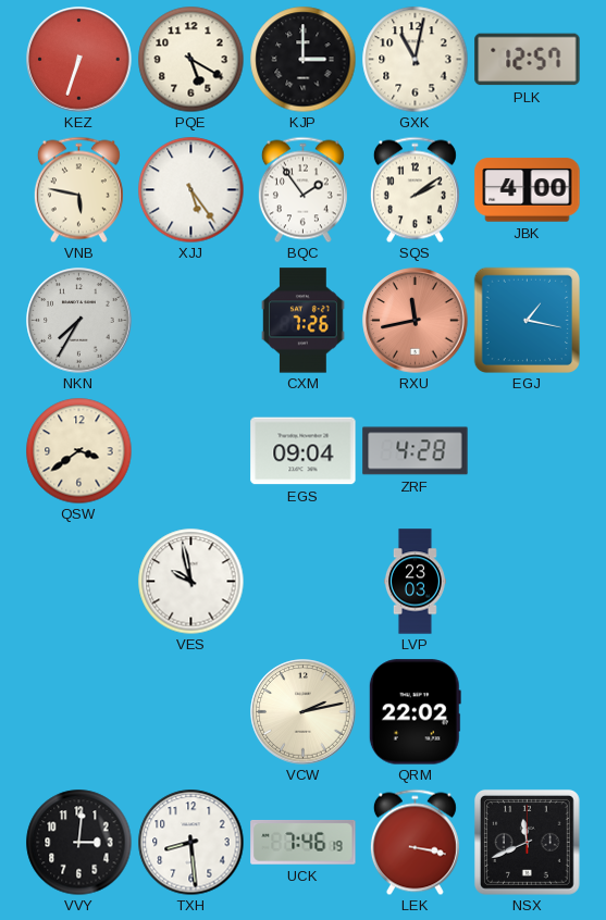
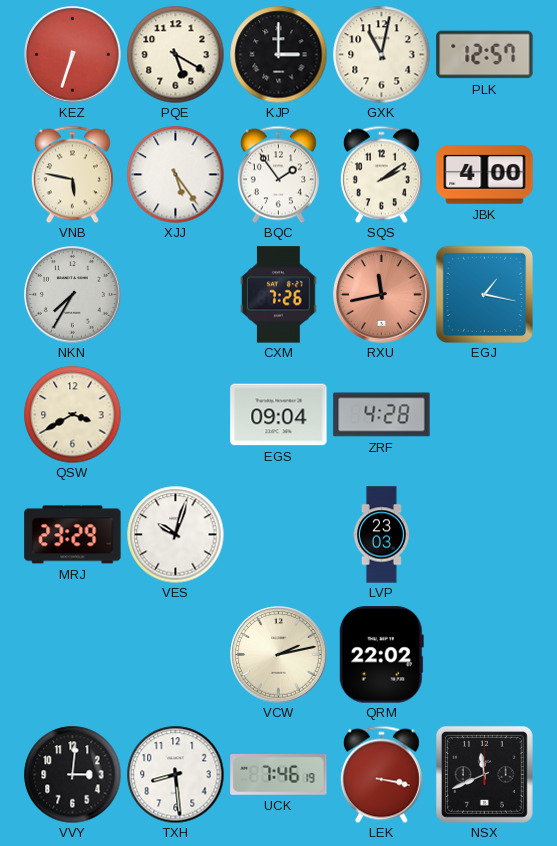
QSW: 3:39 -> 3:40 (72, 414)
MRJ: none -> 23:29 (73, 535)
VES: 9:58 -> 10:03 (175, 534)
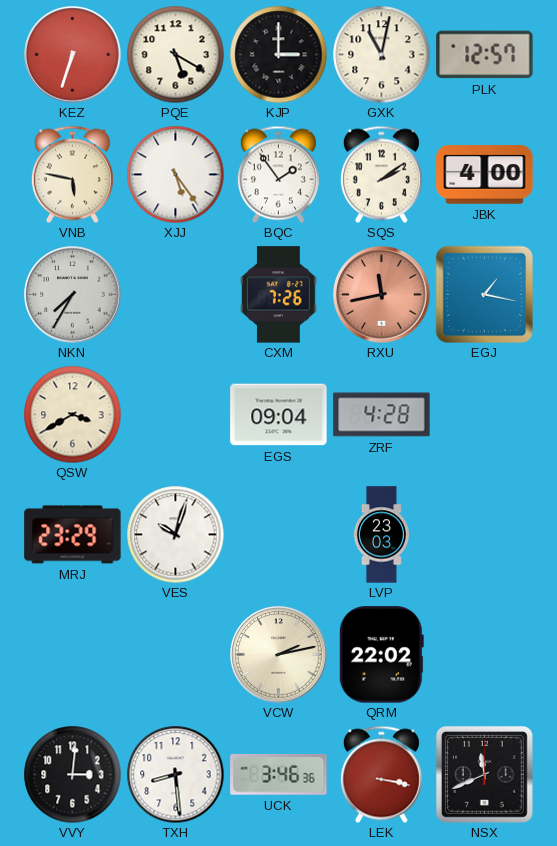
UCK: 7:46 -> 3:46 (279, 775)
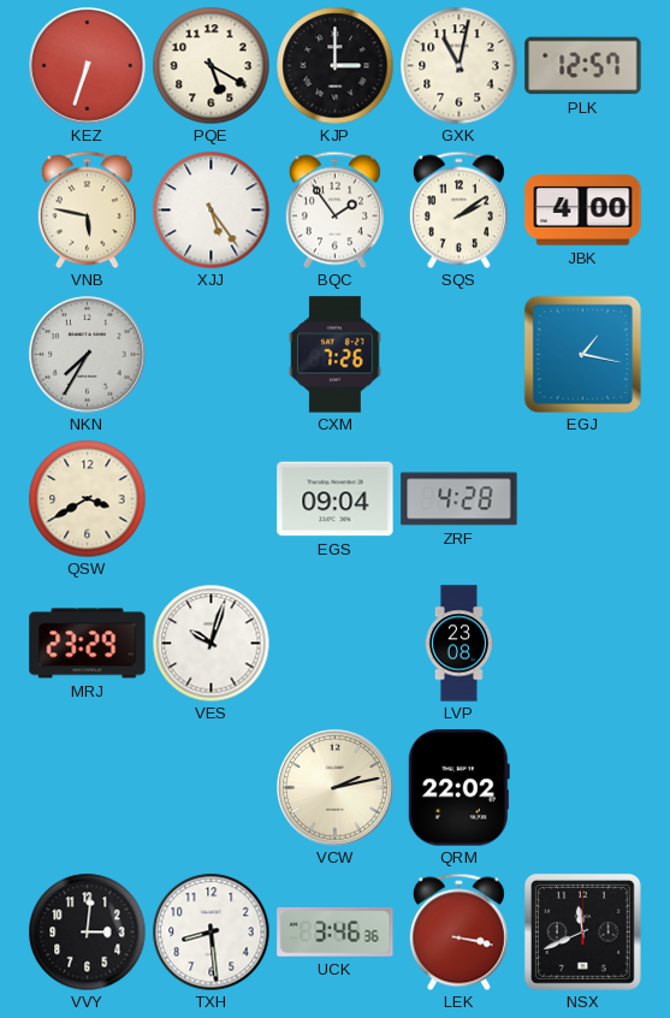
RXU: 11:43 -> none (382, 295)
LVP: 23:03 -> 23:08 (458, 644)
